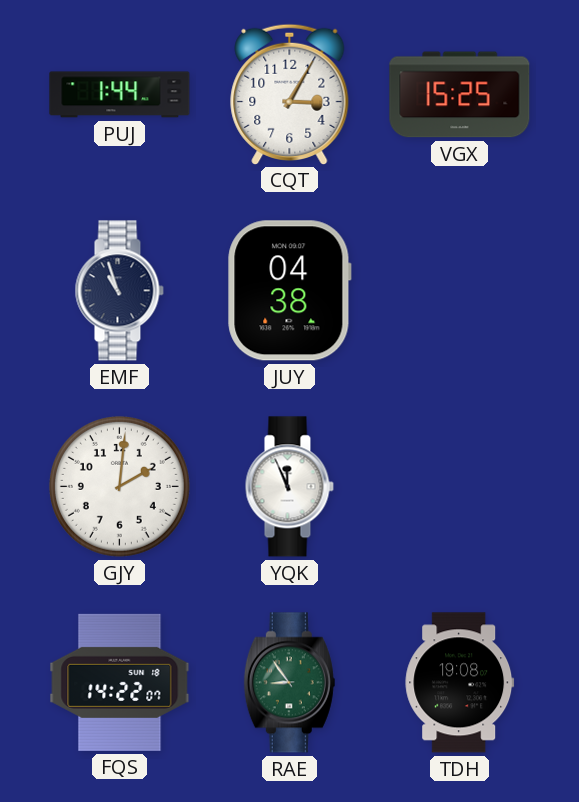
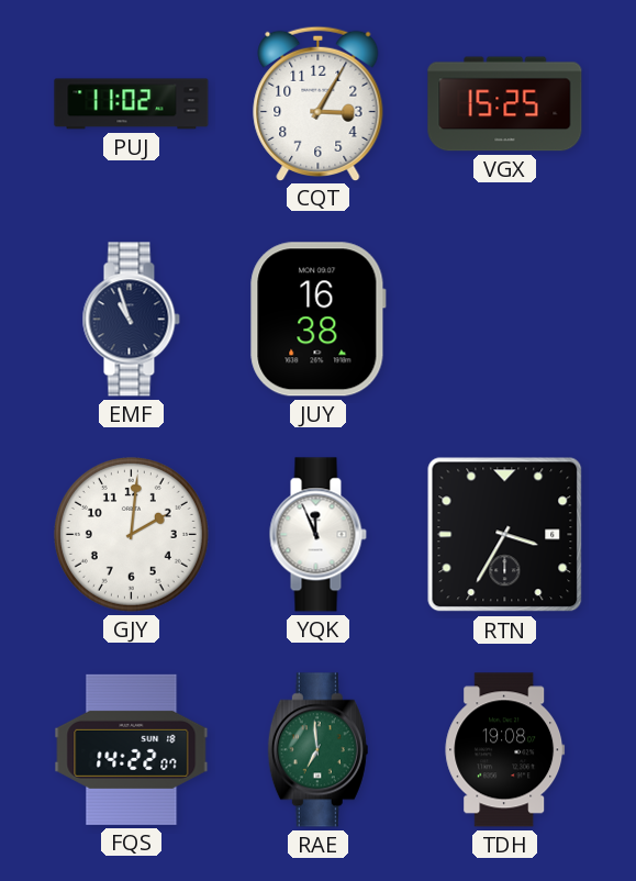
PUJ: 1:44 -> 11:02 (132, 104)
JUY: 04:38 -> 16:38 (319, 320)
RTN: none -> 3:35 (505, 535)
RAE: 8:54 -> 6:59 (317, 750)
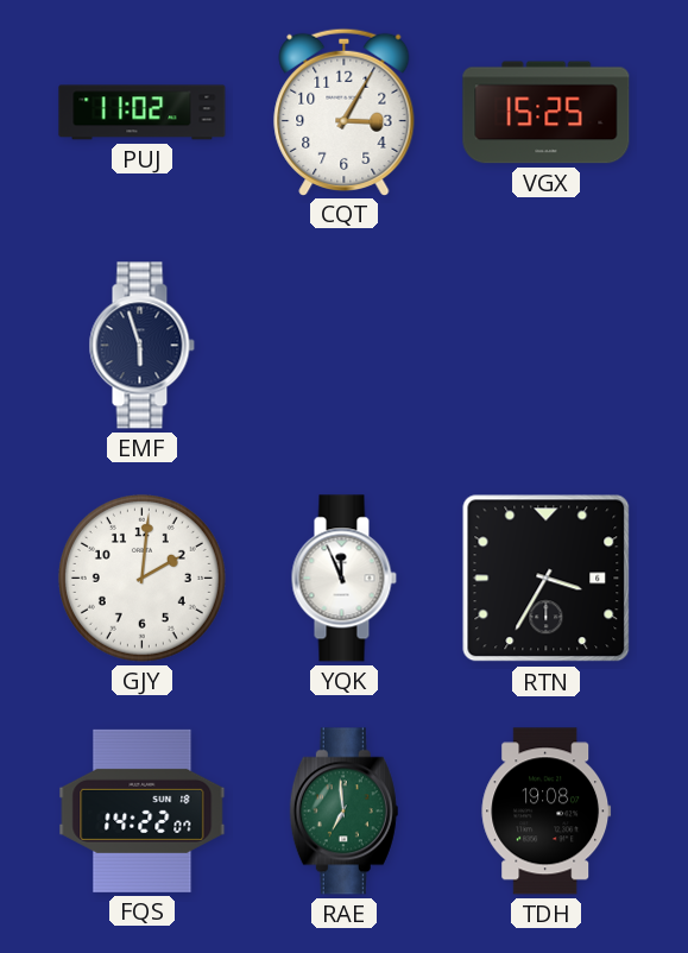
EMF: 10:57 -> 5:57 (141, 346)
JUY: 16:38 -> none (319, 320)
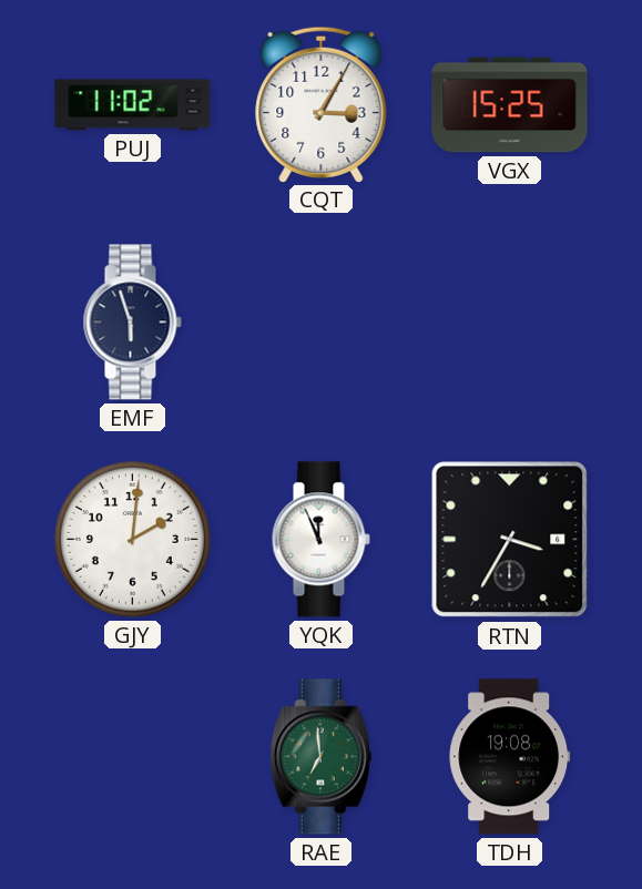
FQS: 14:22 -> none (143, 810)
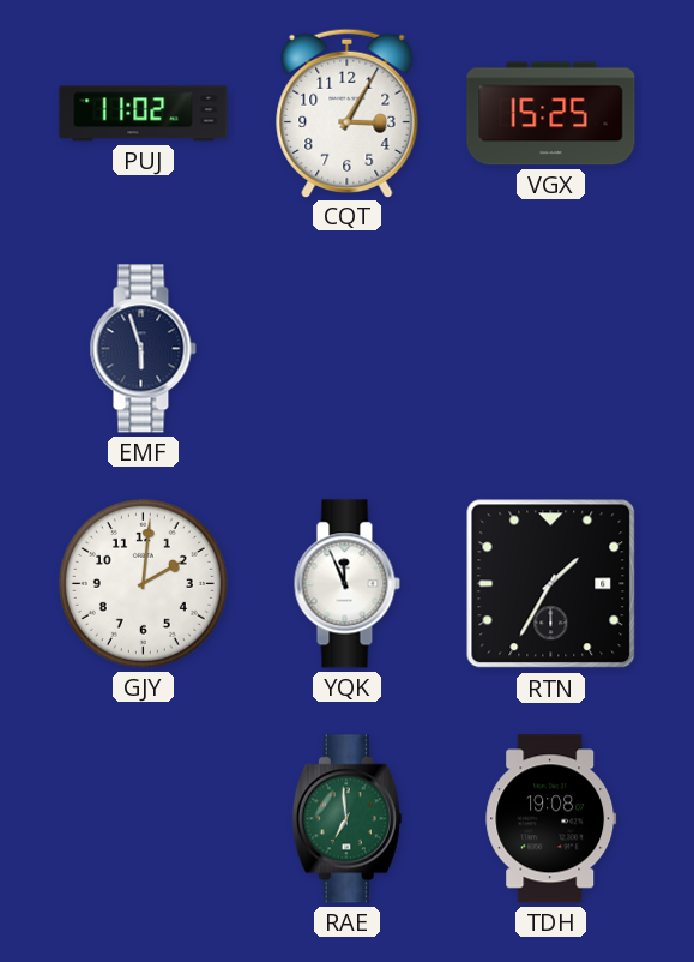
RTN: 3:35 -> 1:35 (551, 584)
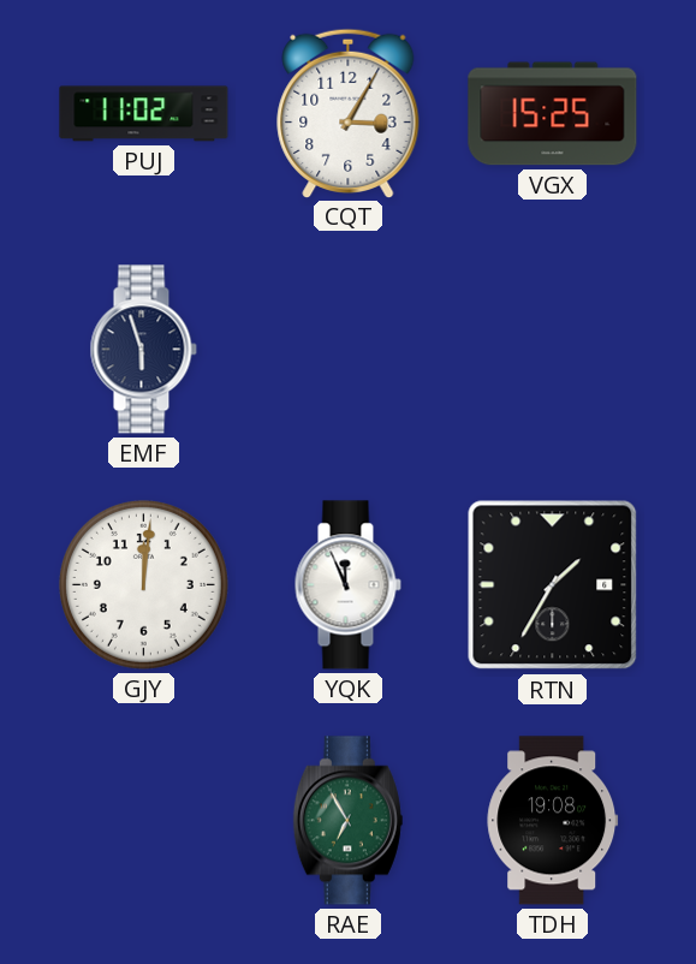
GJY: 2:01 -> 12:01 (143, 584)
RAE: 6:59 -> 6:55 (347, 821)
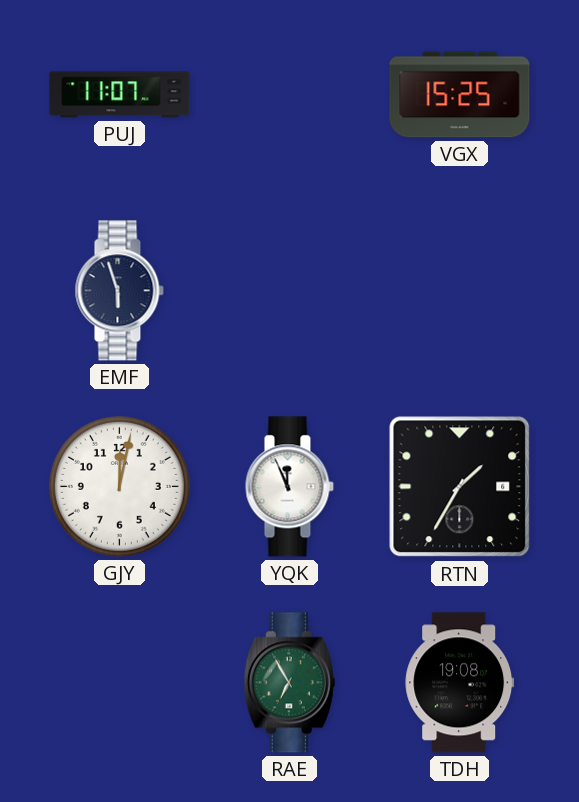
PUJ: 11:02 -> 11:07 (120, 95)
CQT: 3:05 -> none (349, 113)
GJY: 12:01 -> 12:02 (119, 486)
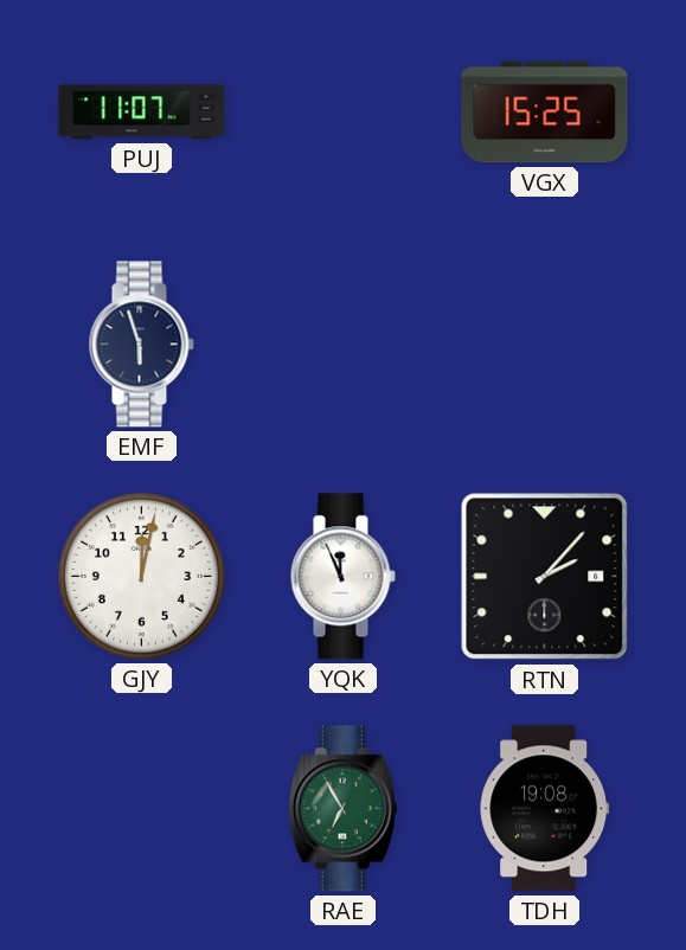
RTN: 1:35 -> 2:07 (545, 577)
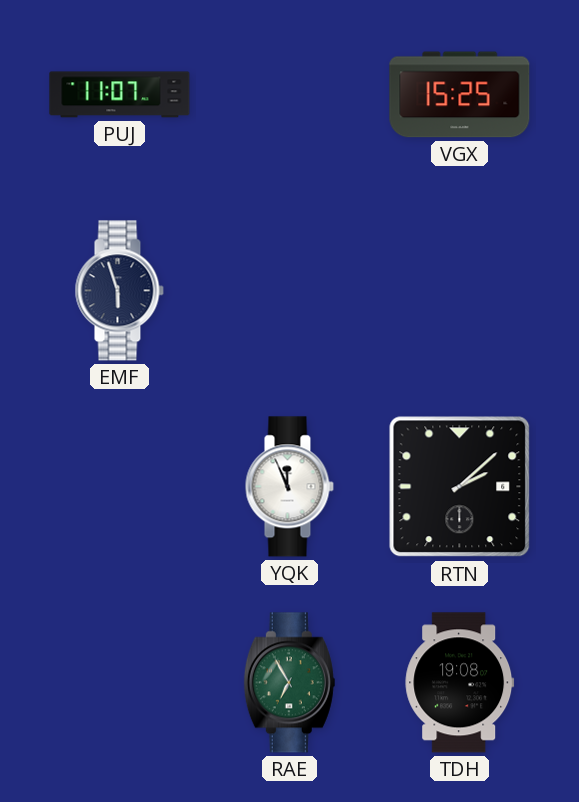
GJY: 12:02 -> none (141, 576)
RTN: 2:07 -> 2:08 (460, 487)
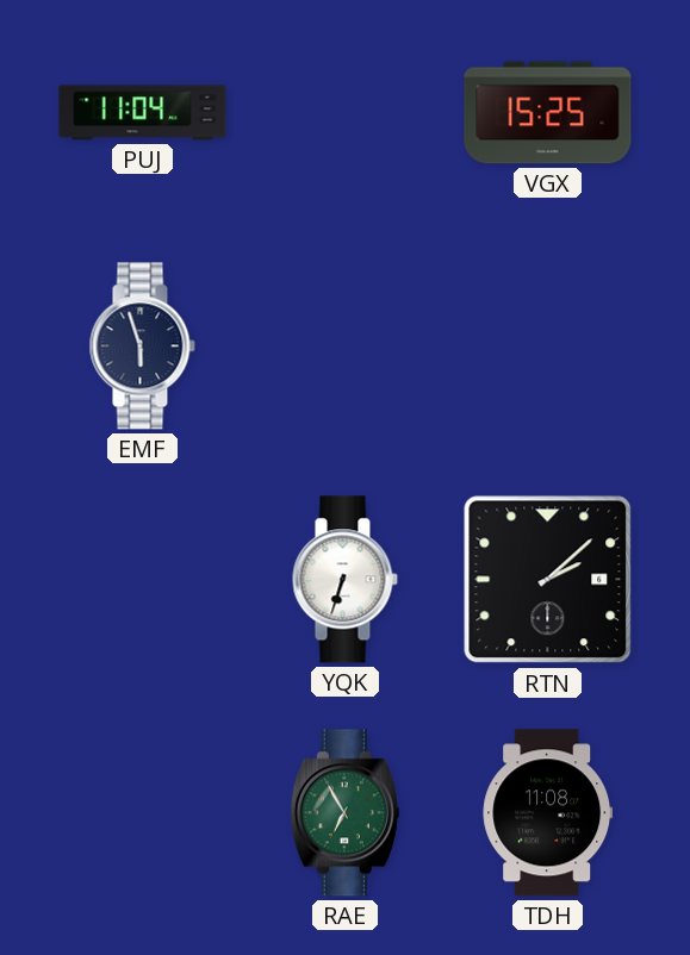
PUJ: 11:07 -> 11:04 (143, 113)
YQK: 11:56 -> 6:33 (344, 580)
TDH: 19:08 -> 11:08 (548, 813)
